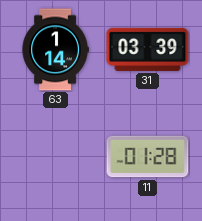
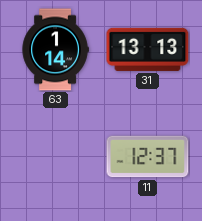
31: 03:39 -> 13:13 (148, 49)
11: 01:28 -> 12:37 (148, 157)
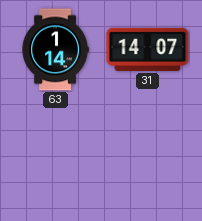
31: 13:13 -> 14:07 (148, 49)
11: 12:37 -> none (148, 157)
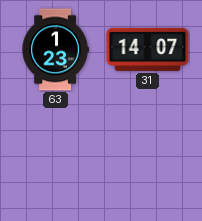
63: 1:14 -> 1:23 (55, 50)
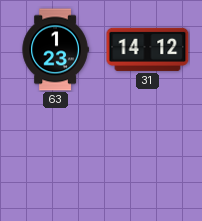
31: 14:07 -> 14:12 (148, 49)
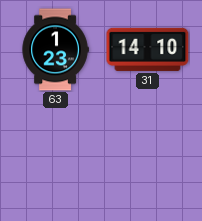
31: 14:12 -> 14:10 (148, 49)
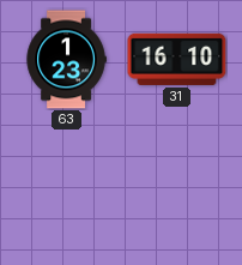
31: 14:10 -> 16:10 (177, 59)
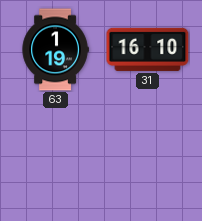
63: 1:23 -> 1:19 (55, 50)
